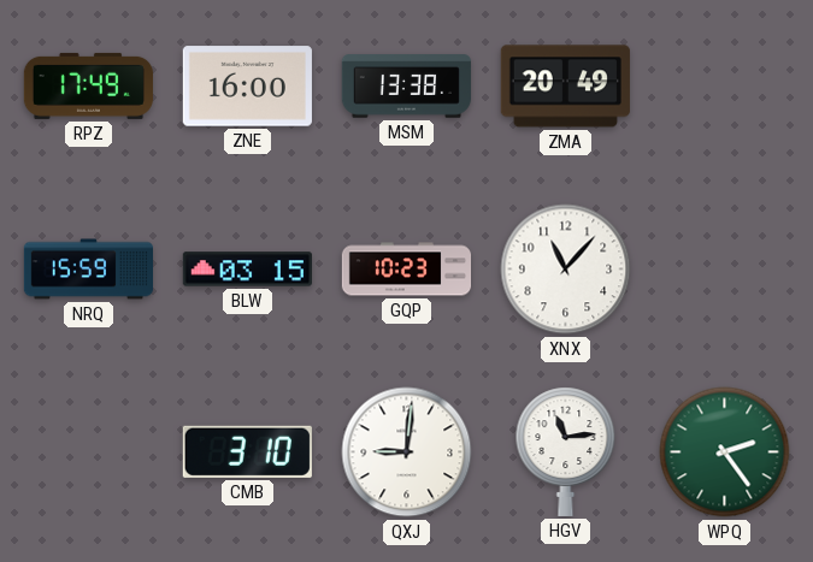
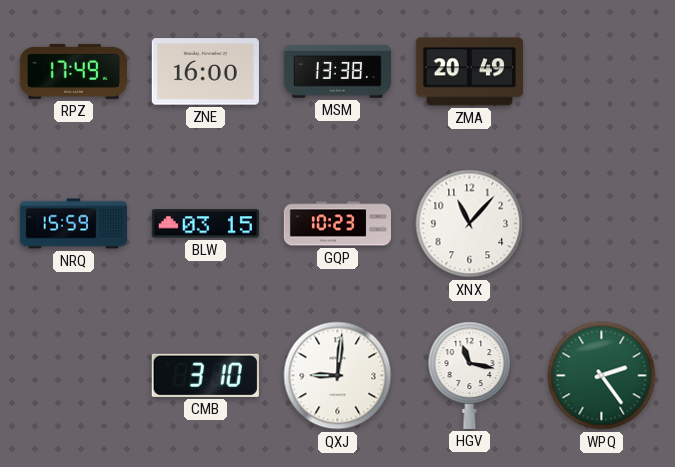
HGV: 11:14 -> 11:17 (470, 375)
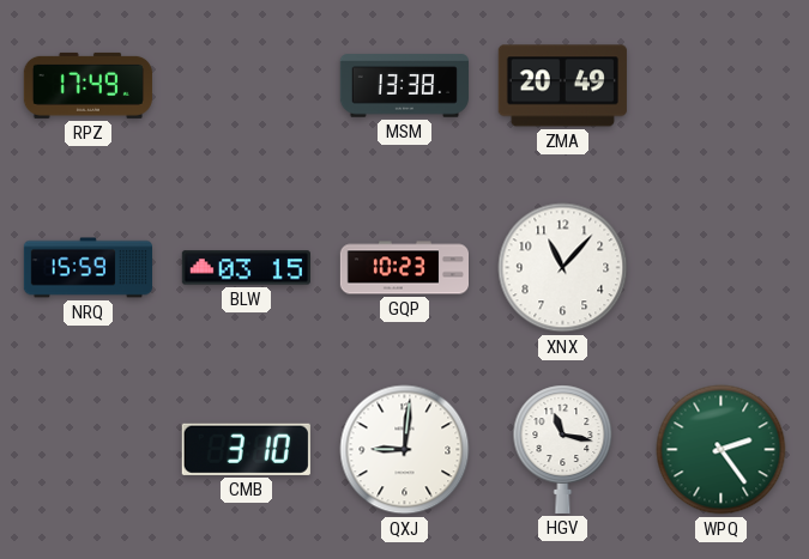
ZNE: 16:00 -> none (205, 72)
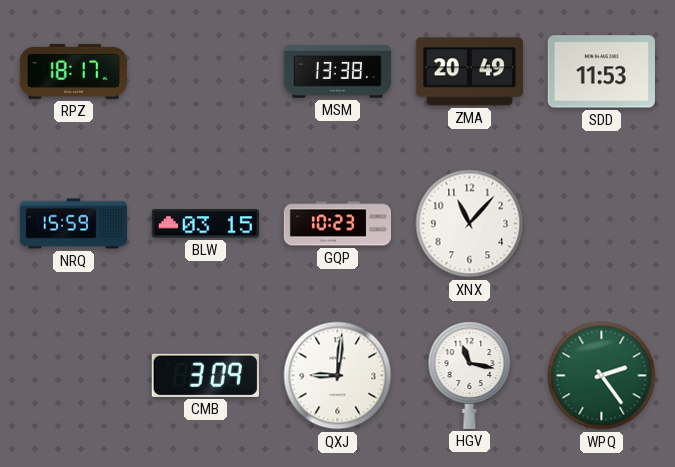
RPZ: 17:49 -> 18:17 (73, 71)
SDD: none -> 11:53 (601, 72)
CMB: 3:10 -> 3:09 (205, 375)
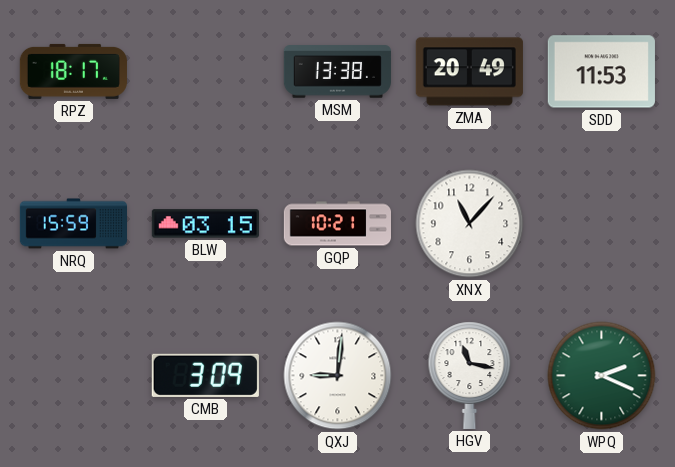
GQP: 10:23 -> 10:21 (337, 224)
WPQ: 2:24 -> 2:19 (602, 376)
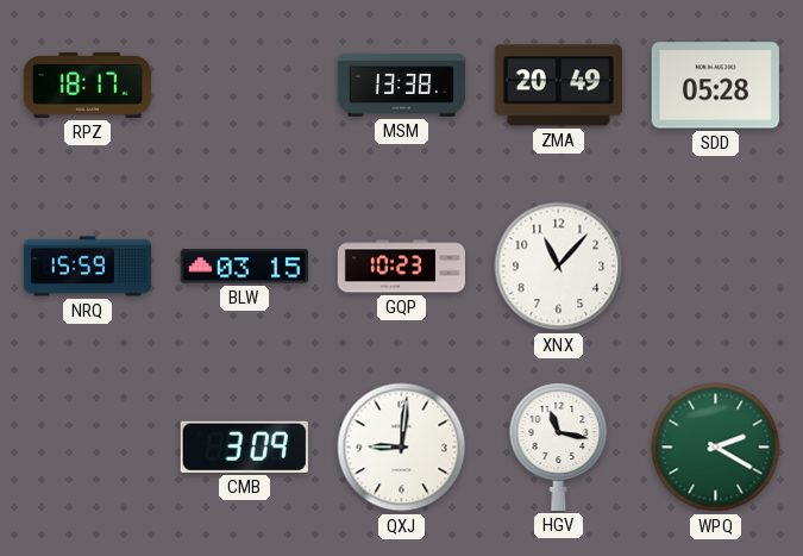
SDD: 11:53 -> 05:28 (715, 86)
GQP: 10:21 -> 10:23 (401, 267)
WPQ: 2:19 -> 2:20 (716, 448)
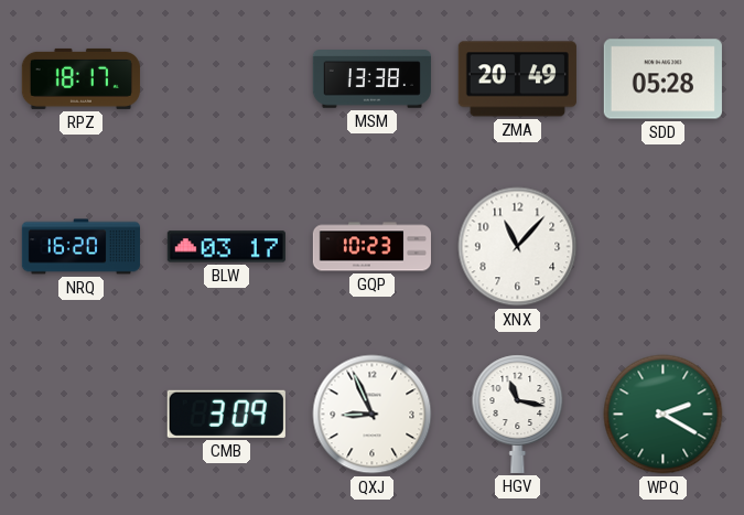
NRQ: 15:59 -> 16:20 (80, 247)
BLW: 03:15 -> 03:17 (226, 247)
QXJ: 9:01 -> 8:56 (373, 415)
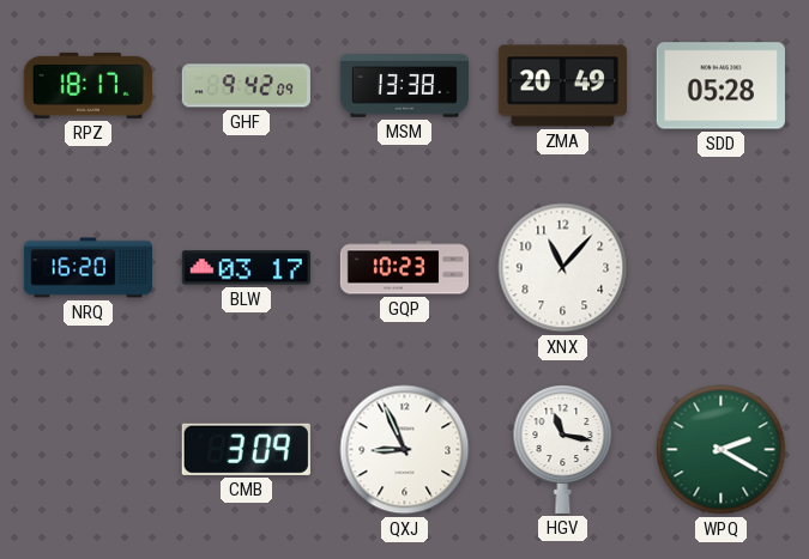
GHF: none -> 9:42 (246, 86)
